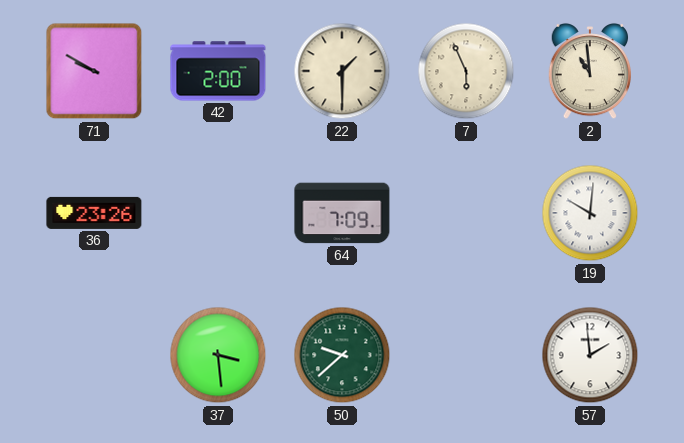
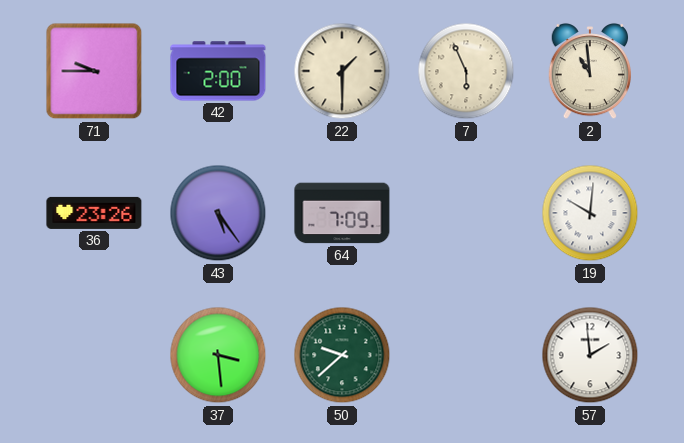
71: 9:50 -> 9:45 (94, 71)
43: none -> 5:24 (218, 213)
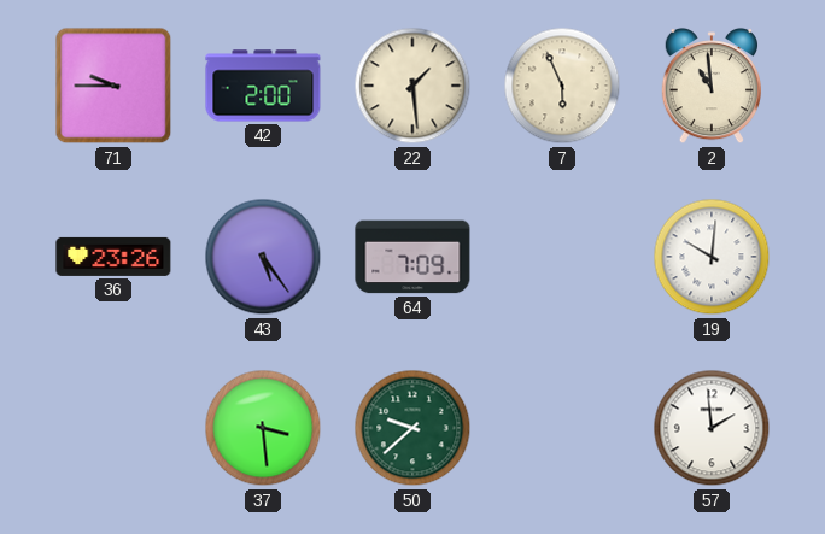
22: 1:30 -> 1:29 (413, 86)
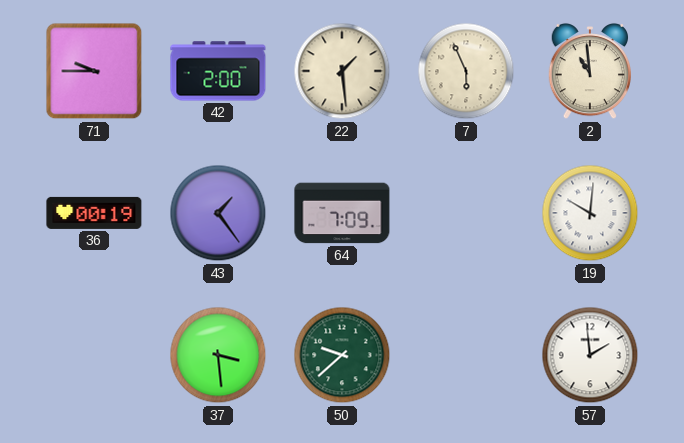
36: 23:26 -> 00:19 (94, 213)
43: 5:24 -> 1:24 (218, 213)
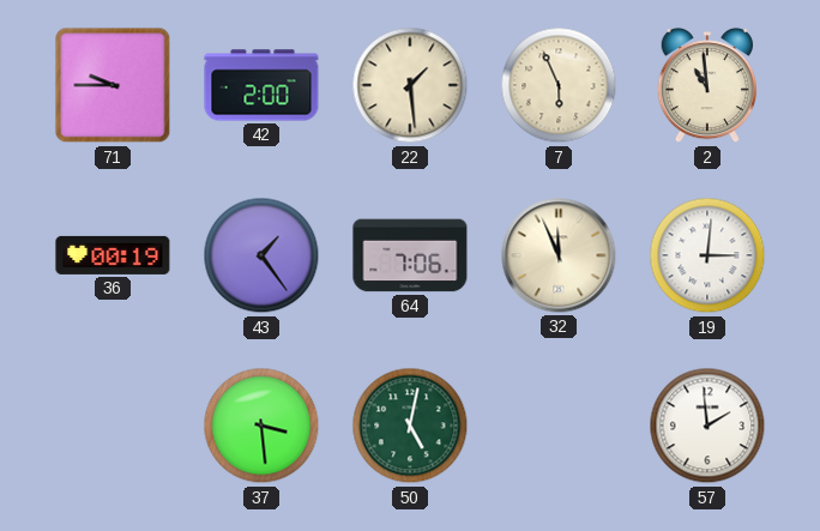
64: 7:09 -> 7:06 (410, 255)
32: none -> 11:56 (559, 255)
19: 10:01 -> 3:01 (707, 255)
50: 9:38 -> 5:02 (410, 426)
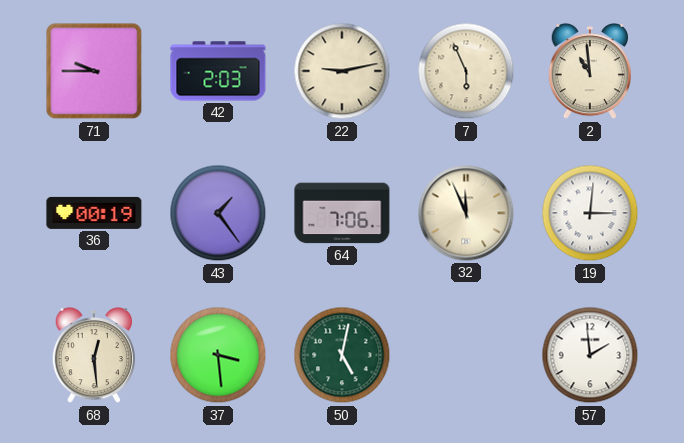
42: 2:00 -> 2:03 (218, 71)
22: 1:29 -> 9:13 (342, 71)
68: none -> 12:29 (93, 355)
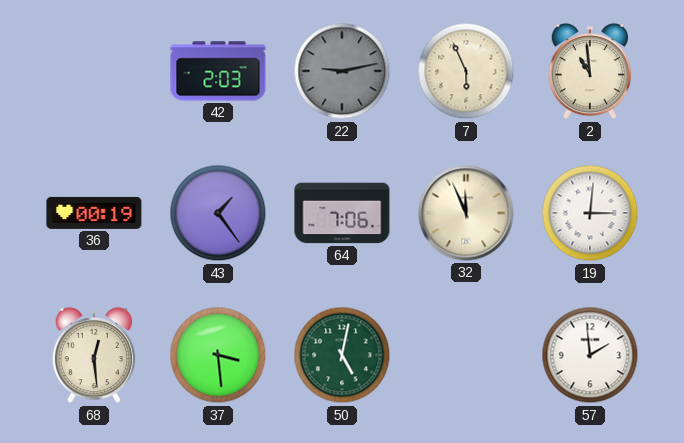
71: 9:45 -> none (94, 71)
22 dial: cream -> grey (342, 71)
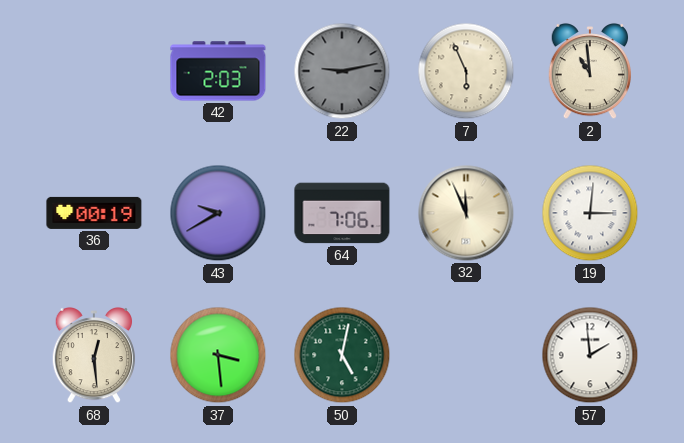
43: 1:24 -> 9:40 (218, 213)
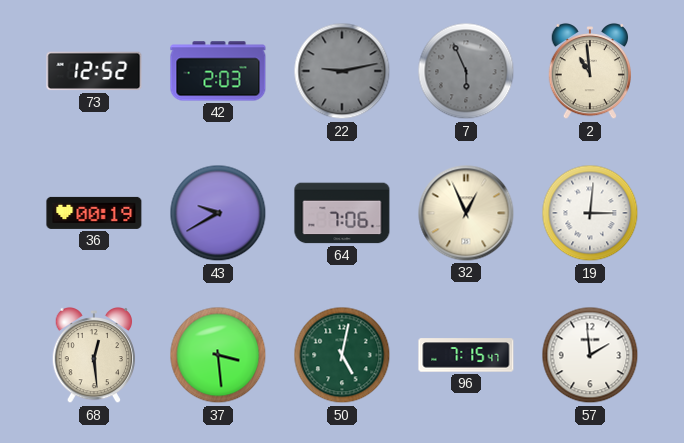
73: none -> 12:52 (94, 71)
7 dial: cream -> grey (466, 71)
32: 11:56 -> 12:56 (466, 213)
96: none -> 7:15 (466, 355)
